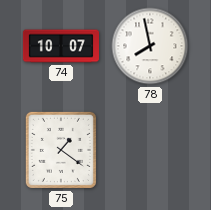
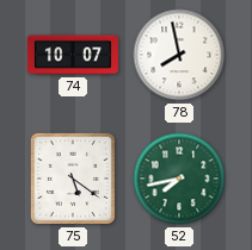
75: 1:21 -> 5:21 (73, 179)
52: none -> 7:43 (179, 179)
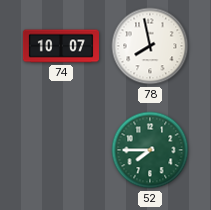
75: 5:21 -> none (73, 179)
52: 7:43 -> 7:45 (150, 150)
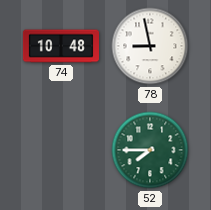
74: 10:07 -> 10:48 (61, 46)
78: 7:58 -> 8:58 (150, 46)
